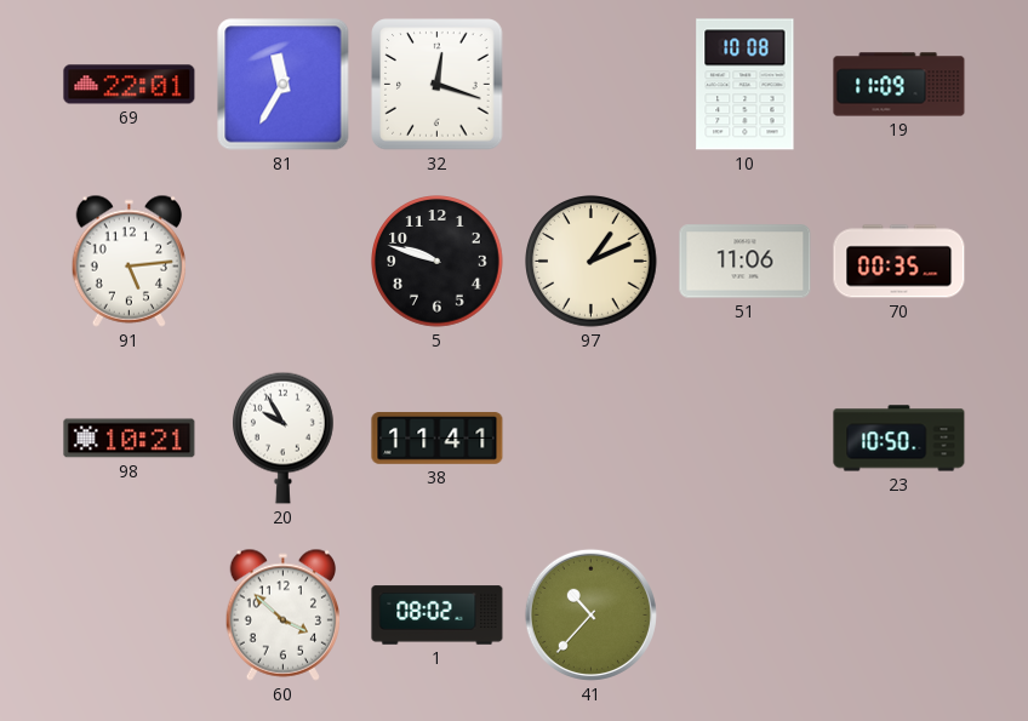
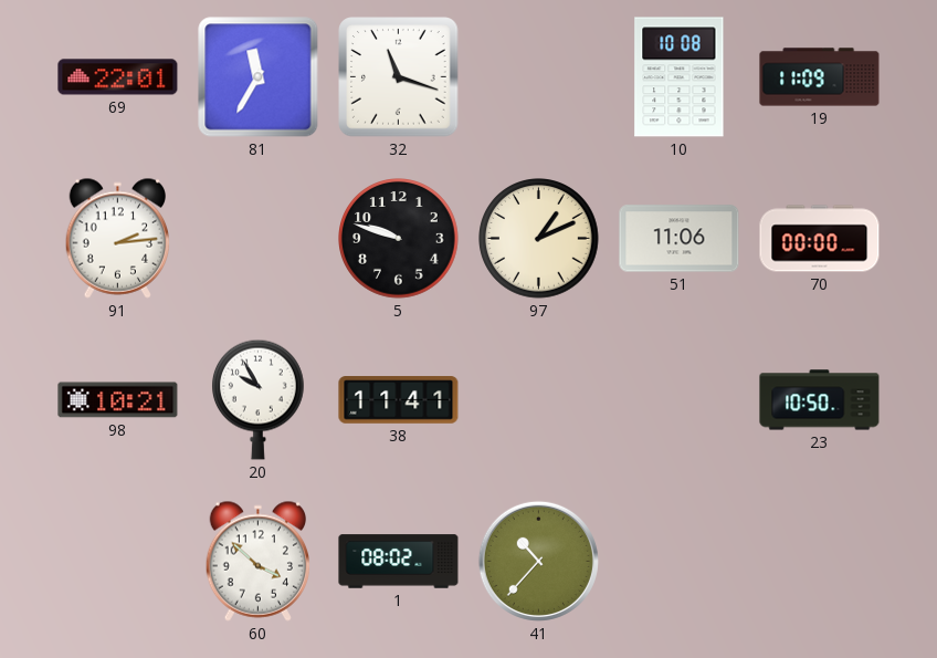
32: 12:18 -> 11:18 (399, 77)
91: 5:14 -> 2:14 (117, 238)
70: 00:35 -> 00:00 (820, 239)
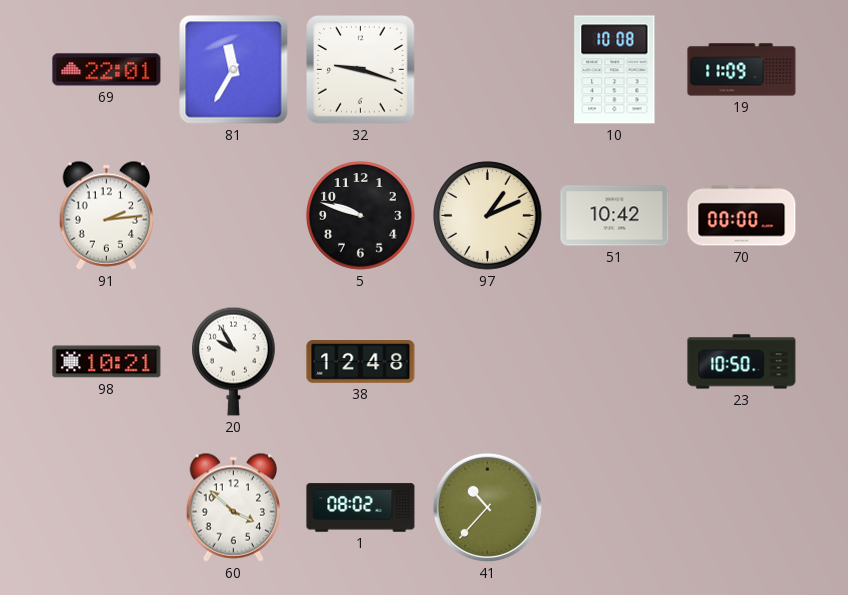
32: 11:18 -> 9:18 (361, 70)
51: 11:06 -> 10:42 (615, 216)
38: 11:41 -> 12:48 (361, 362)
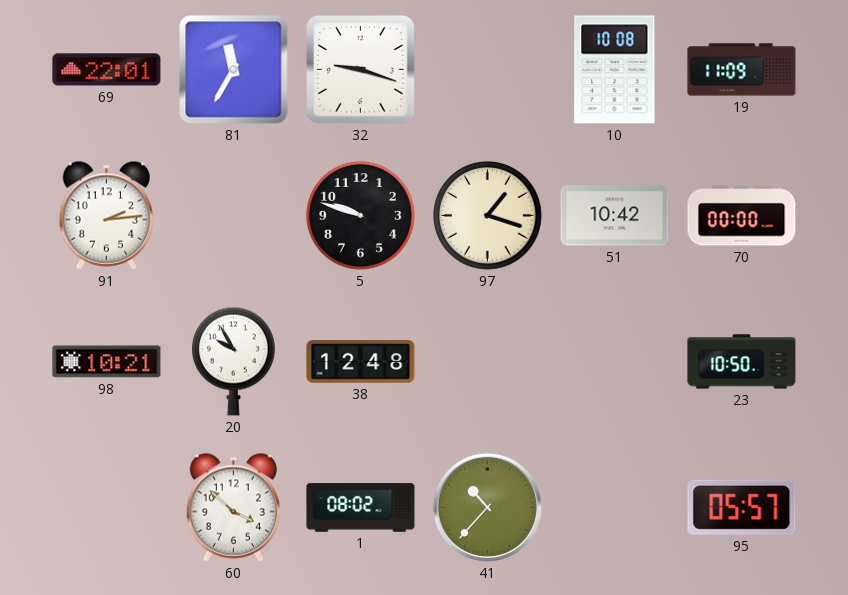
97: 1:11 -> 1:18 (488, 216)
95: none -> 05:57 (742, 507)
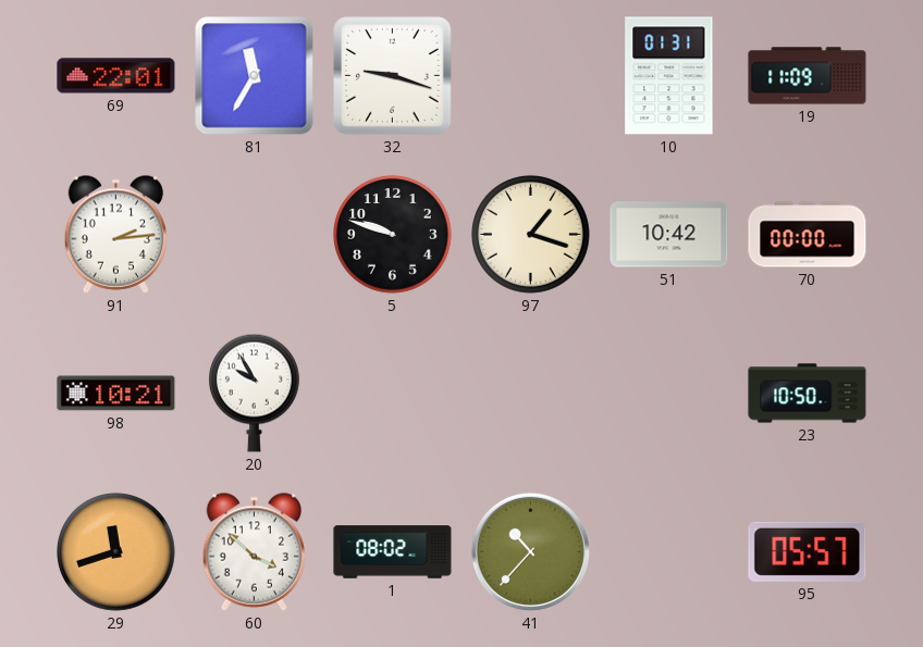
10: 10:08 -> 01:31 (669, 76)
38: 12:48 -> none (361, 362)
29: none -> 11:42 (116, 552)
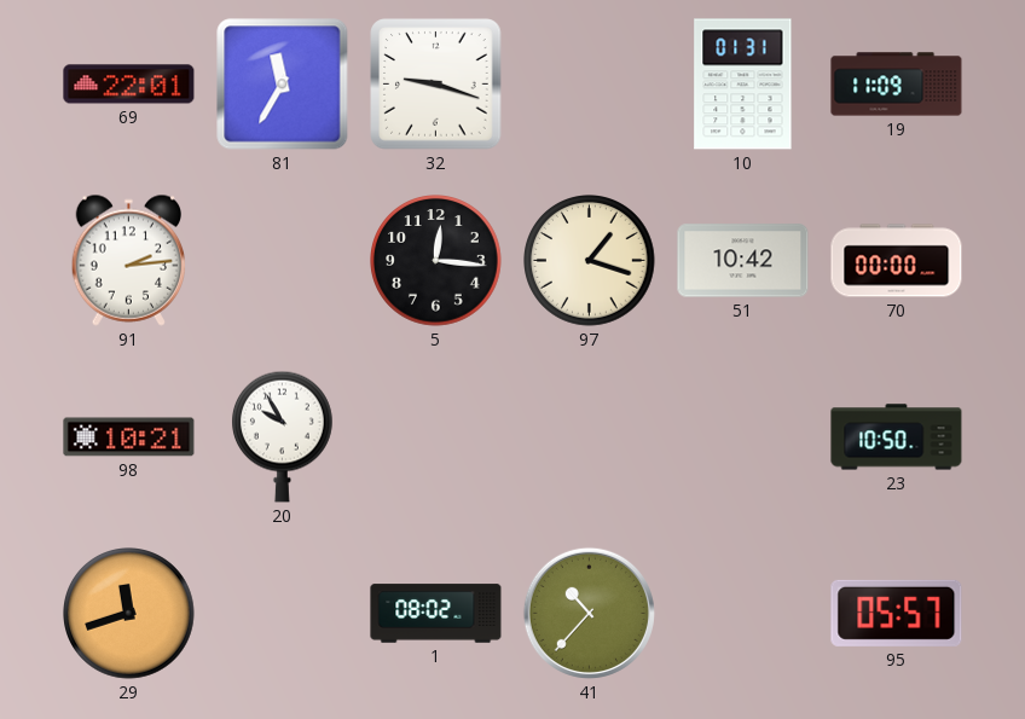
5: 9:48 -> 12:16 (436, 261)
60: 3:52 -> none (254, 551)
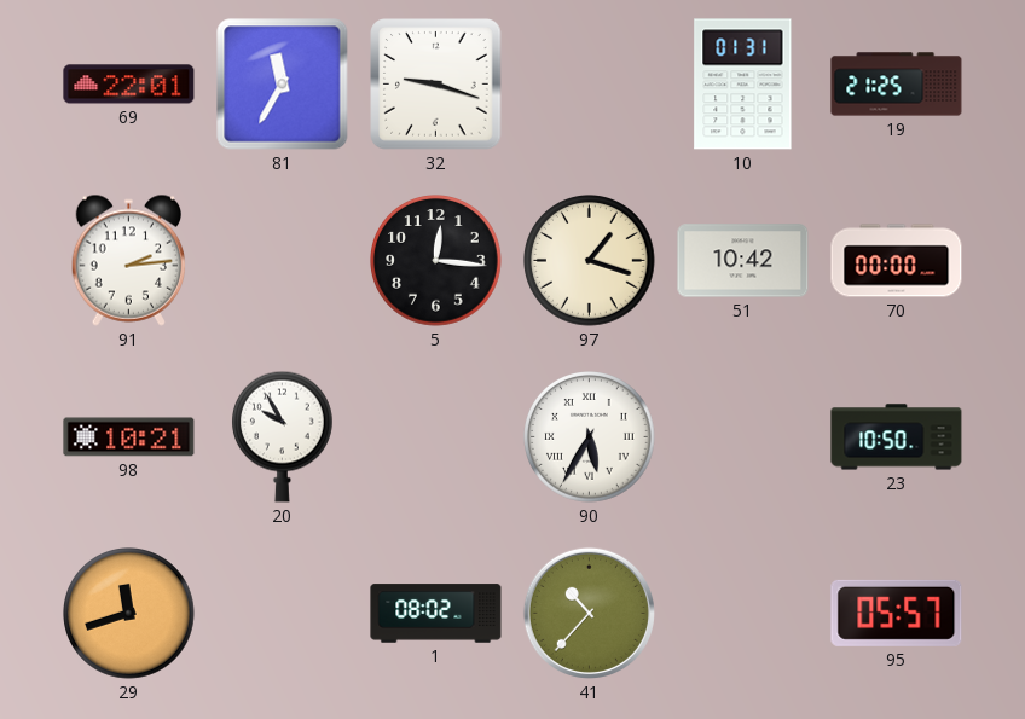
19: 11:09 -> 21:25 (897, 85)
90: none -> 5:35 (590, 437)
